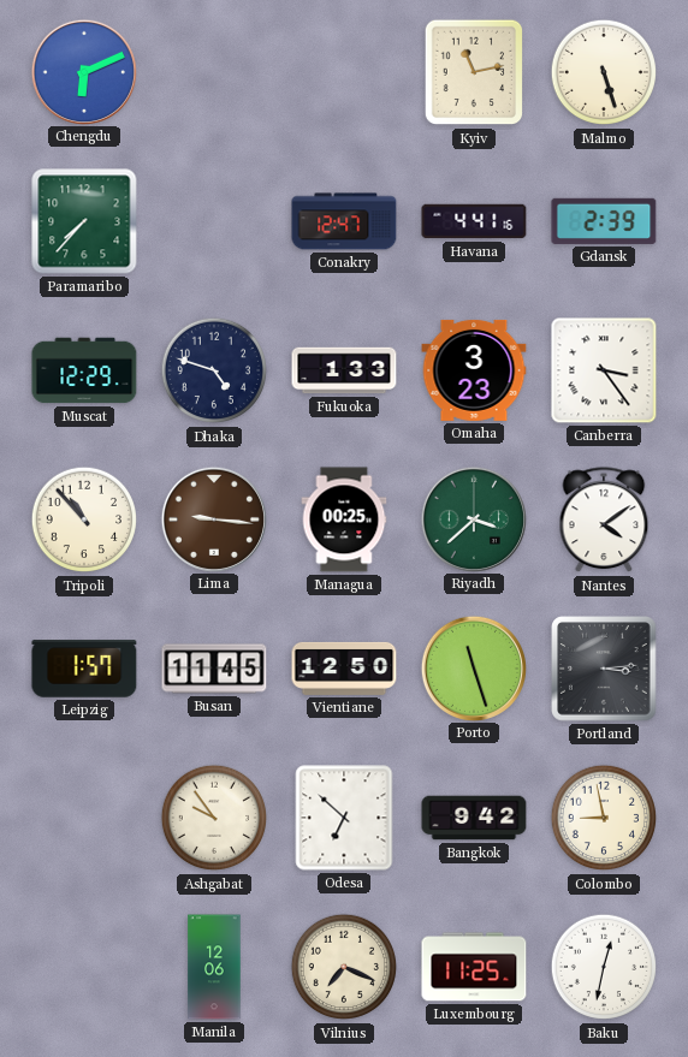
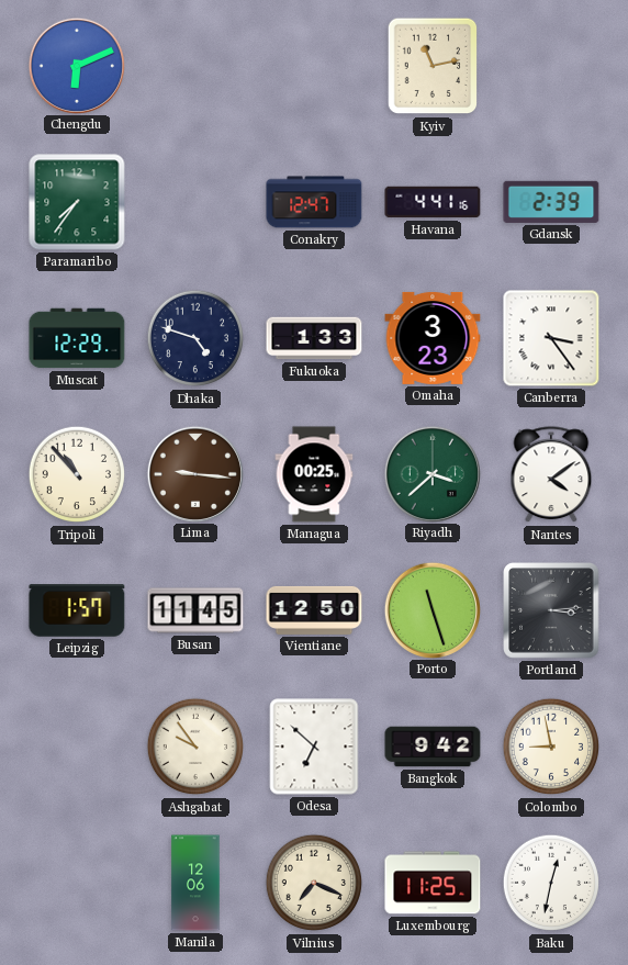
Malmo: 5:27 -> none (604, 72)
Paramaribo: 7:37 -> 7:36 (77, 202)
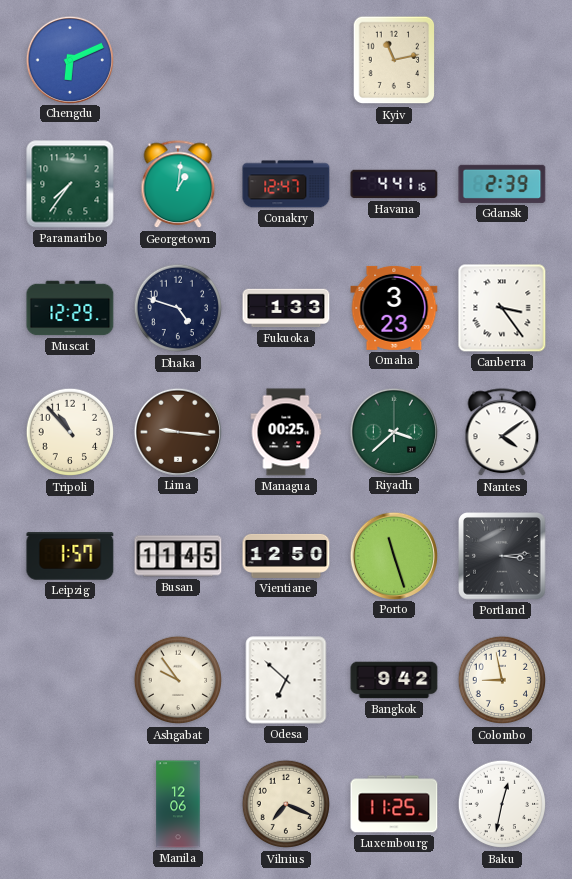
Georgetown: none -> 1:01 (178, 185)
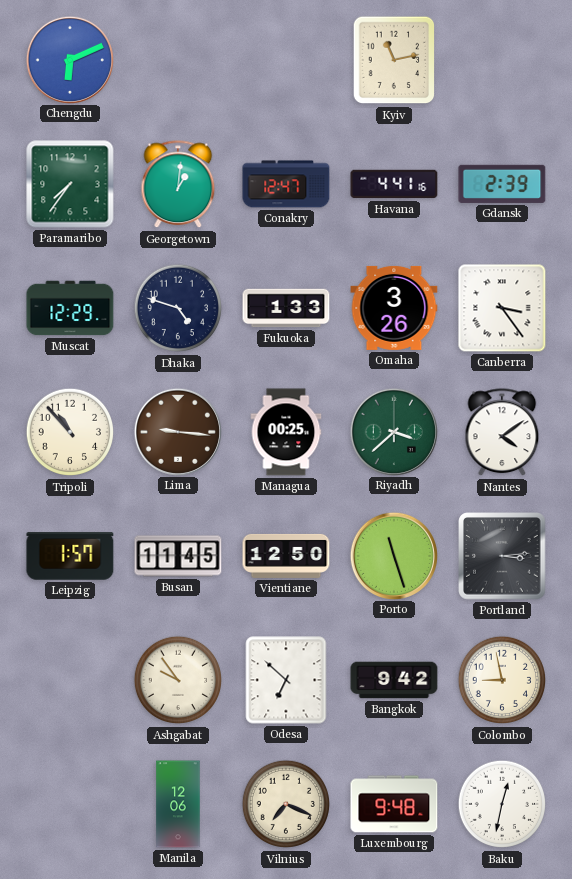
Omaha: 3:23 -> 3:26 (394, 308)
Luxembourg: 11:25 -> 9:48 (394, 804)
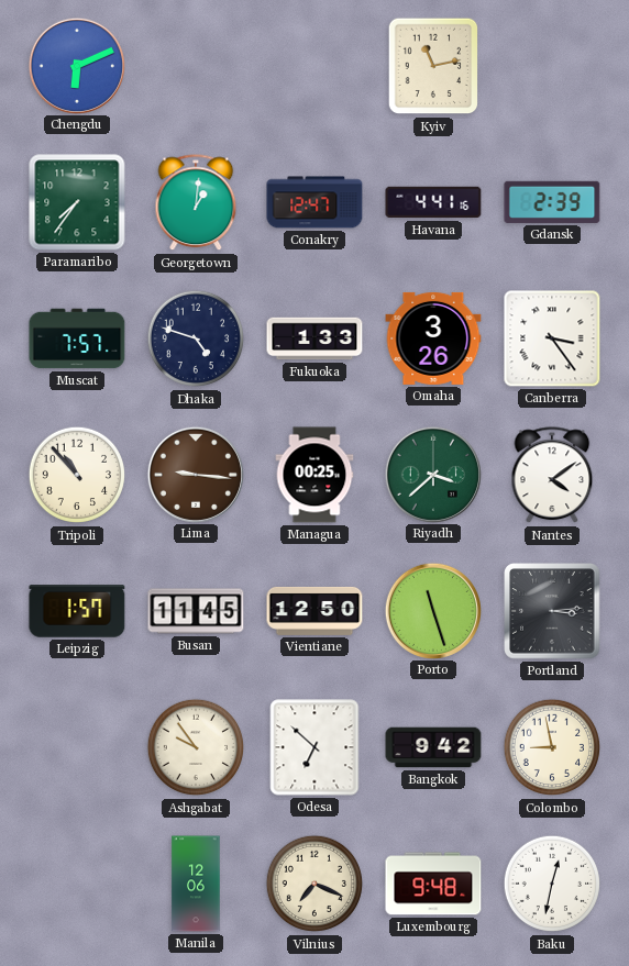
Muscat: 12:29 -> 7:57 (77, 338)
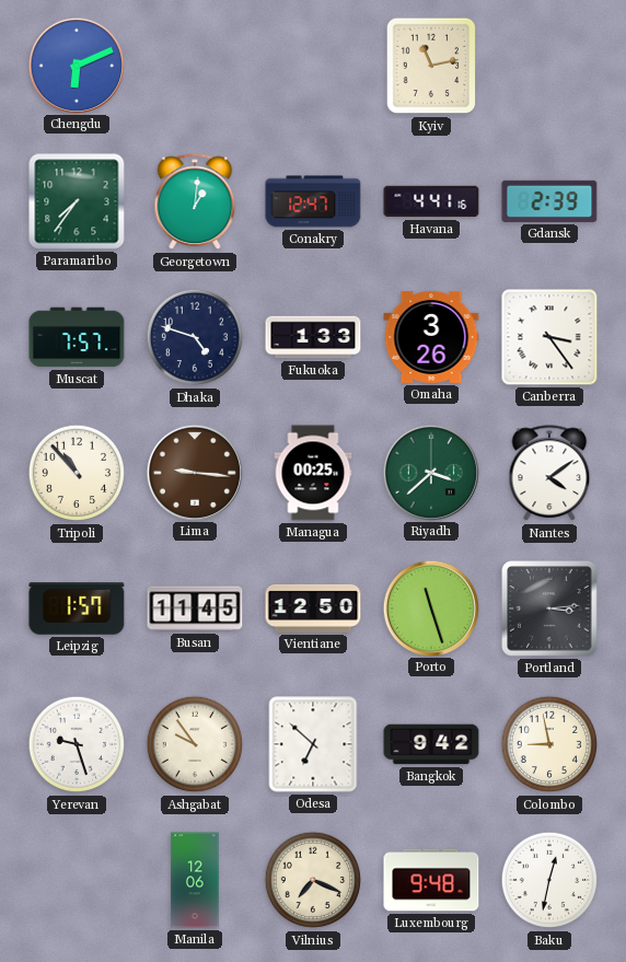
Yerevan: none -> 9:27 (77, 744)
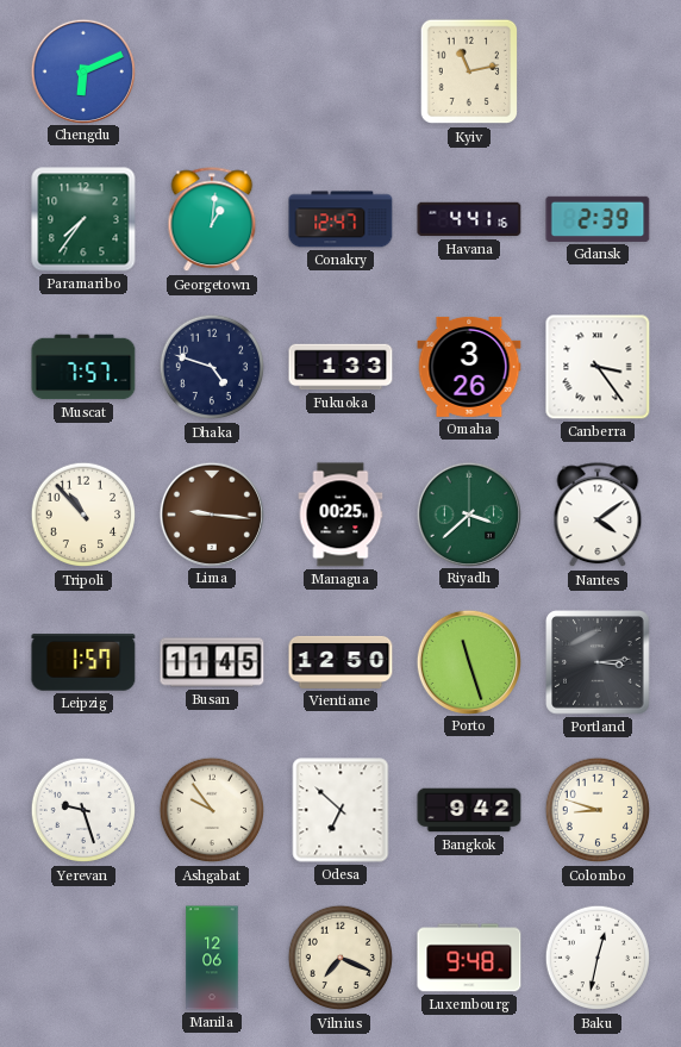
Colombo: 8:58 -> 8:48 (598, 810)
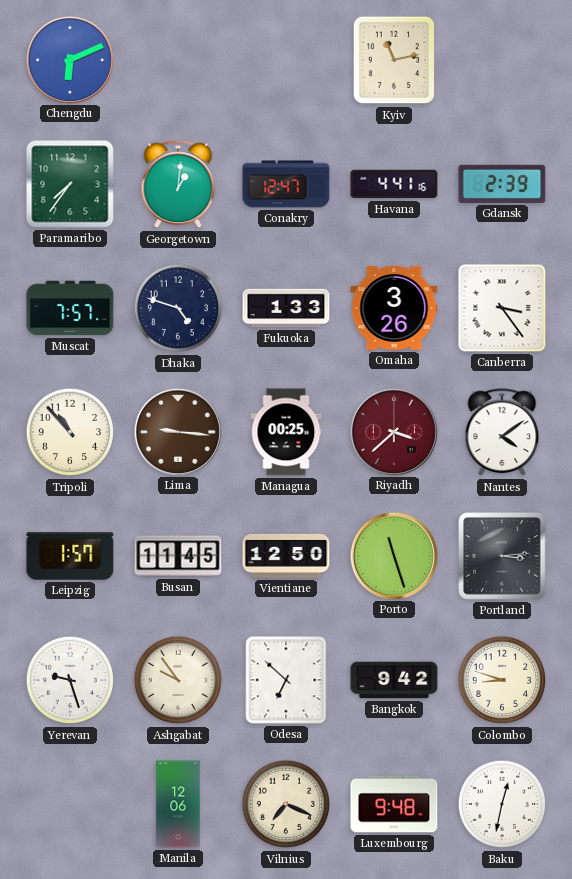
Riyadh dial: green -> burgundy (393, 431)
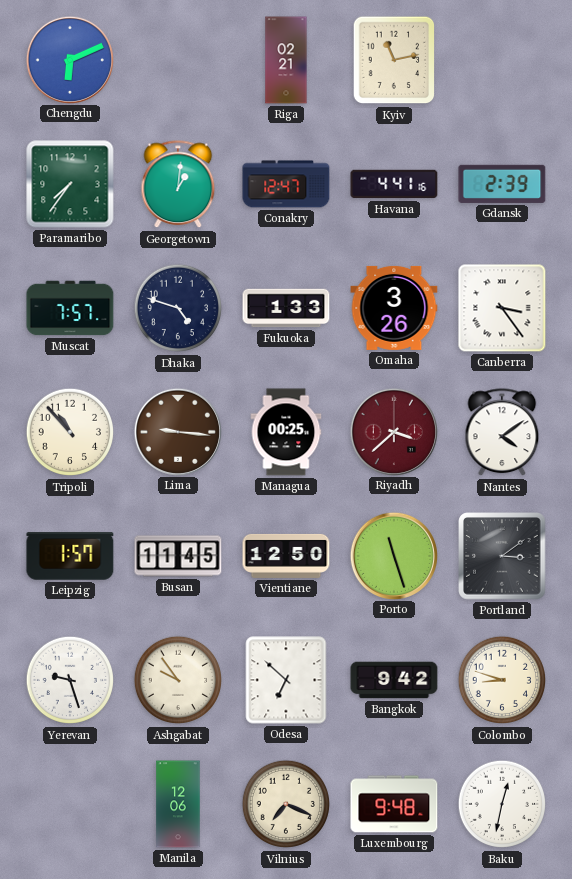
Riga: none -> 02:21 (286, 60)
Portland: 3:14 -> 3:09 (502, 556)
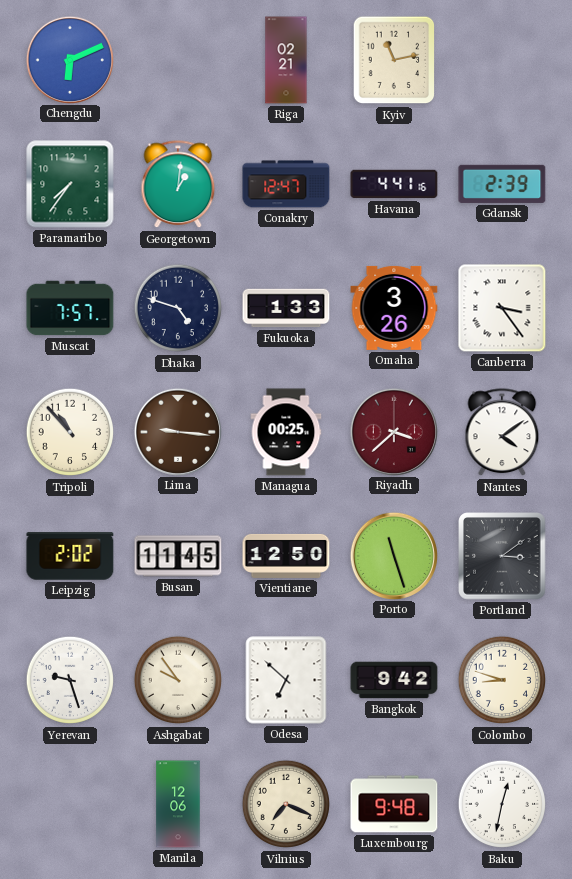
Leipzig: 1:57 -> 2:02 (70, 556)
